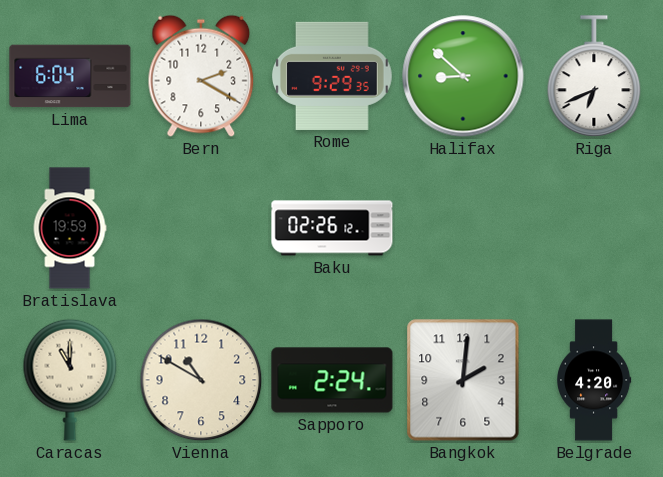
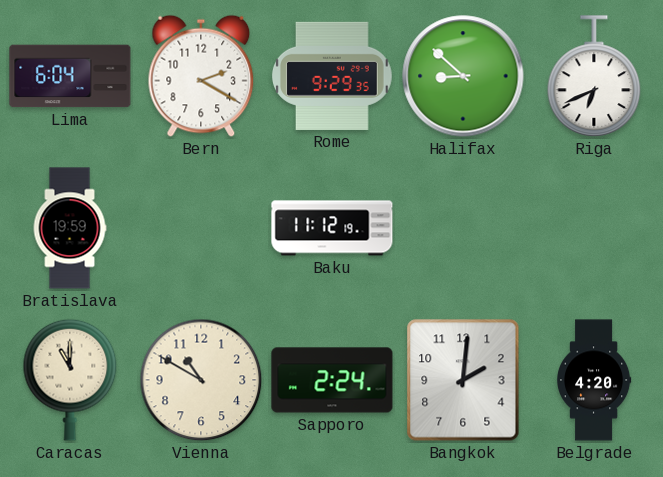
Baku: 02:26 -> 11:12 (332, 228)
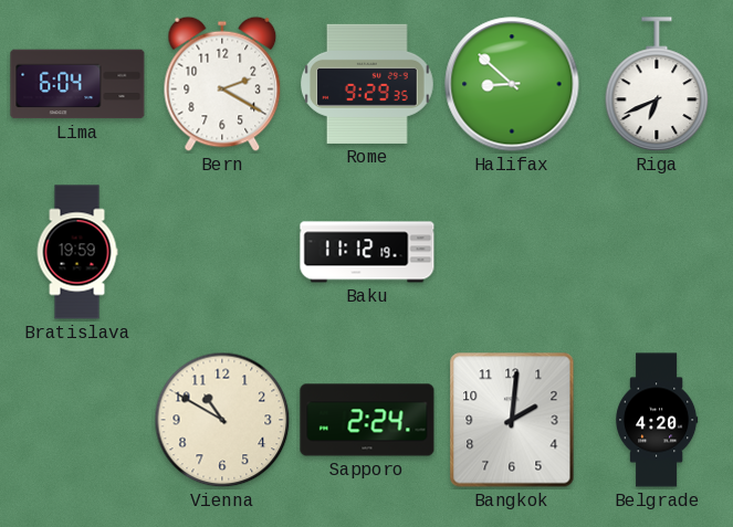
Caracas: 11:00 -> none (70, 380)
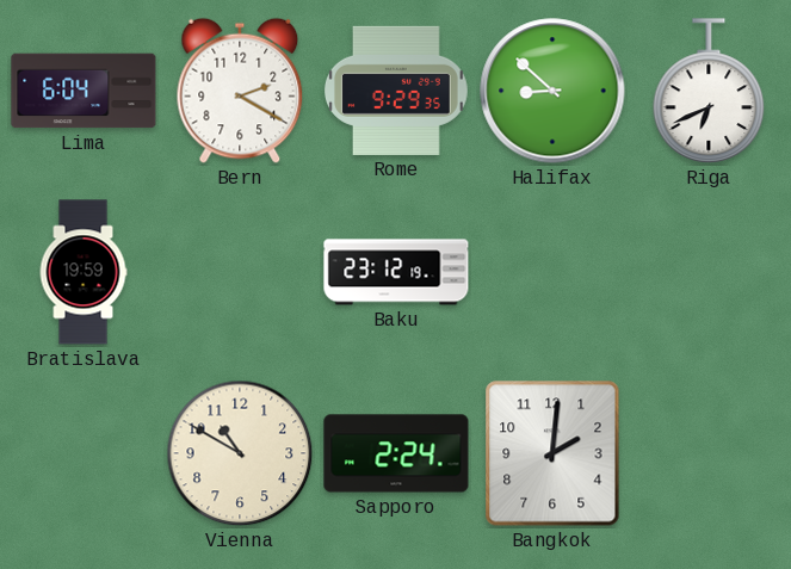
Baku: 11:12 -> 23:12 (396, 272)
Belgrade: 4:20 -> none (658, 420)
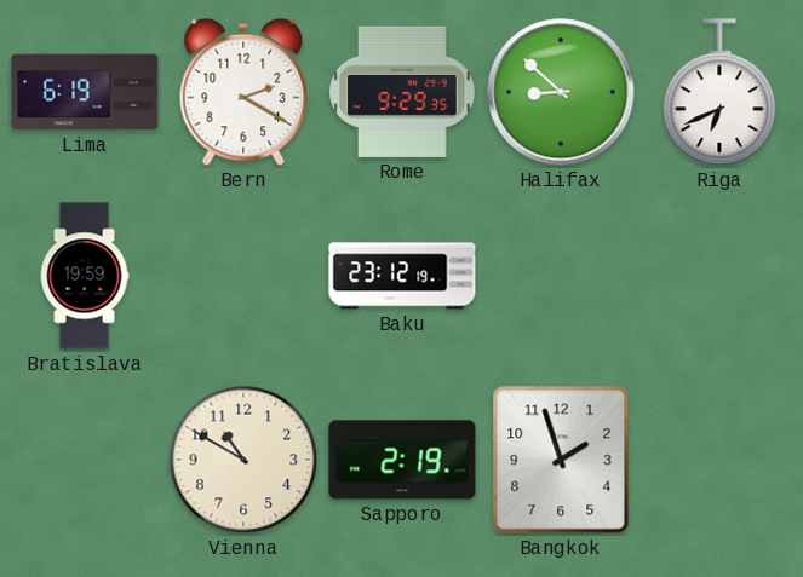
Lima: 6:04 -> 6:19 (85, 92)
Sapporo: 2:24 -> 2:19 (402, 460)
Bangkok: 2:01 -> 1:57 (561, 460)
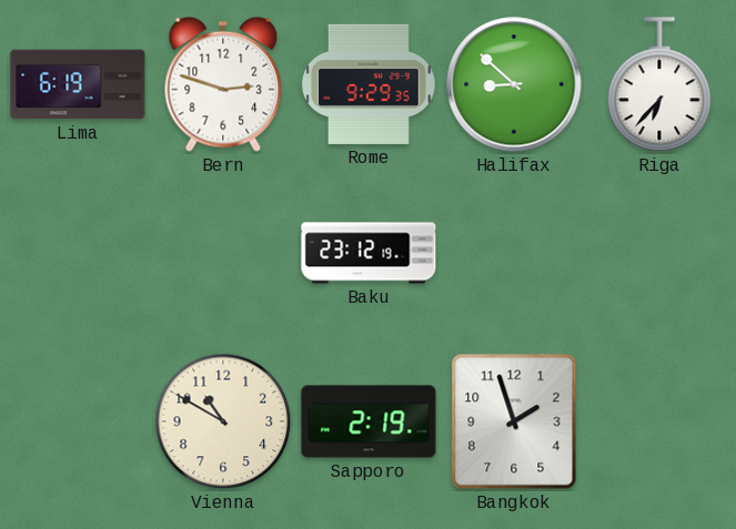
Bern: 2:20 -> 2:48 (223, 84)
Riga: 6:41 -> 6:37 (659, 84)
Bratislava: 19:59 -> none (85, 276)
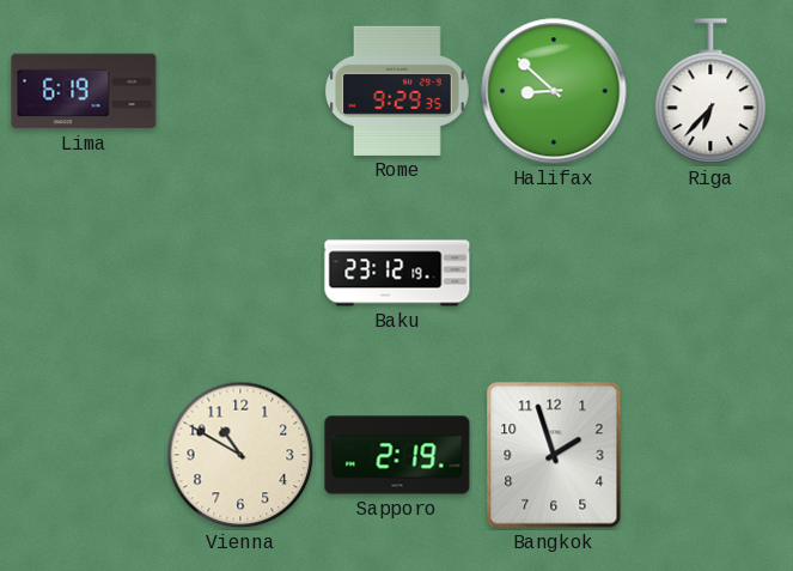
Bern: 2:48 -> none (223, 84)
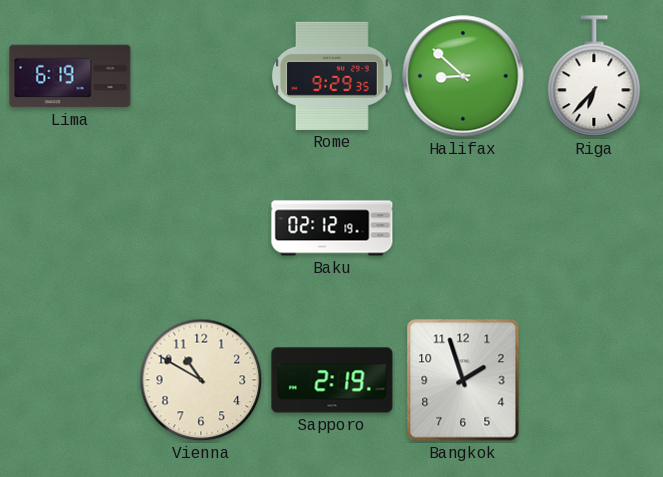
Baku: 23:12 -> 02:12 (332, 228)
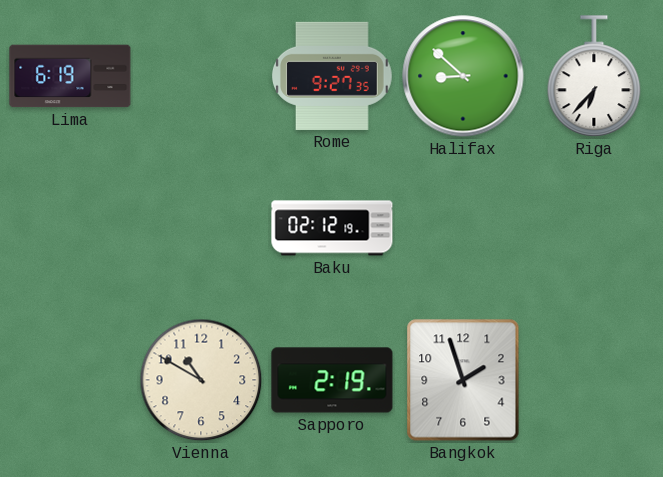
Rome: 9:29 -> 9:27 (332, 76)
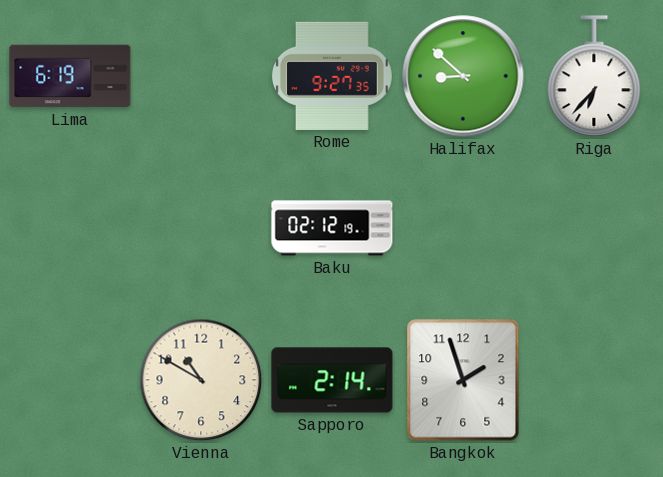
Sapporo: 2:19 -> 2:14 (332, 380)
